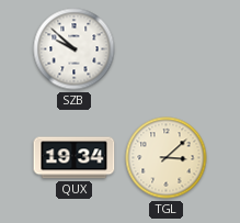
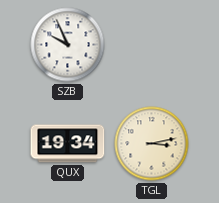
SZB: 9:52 -> 9:56 (68, 45)
TGL: 3:08 -> 3:13 (152, 144)
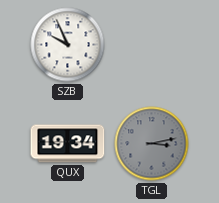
TGL dial: cream -> grey (152, 144)
